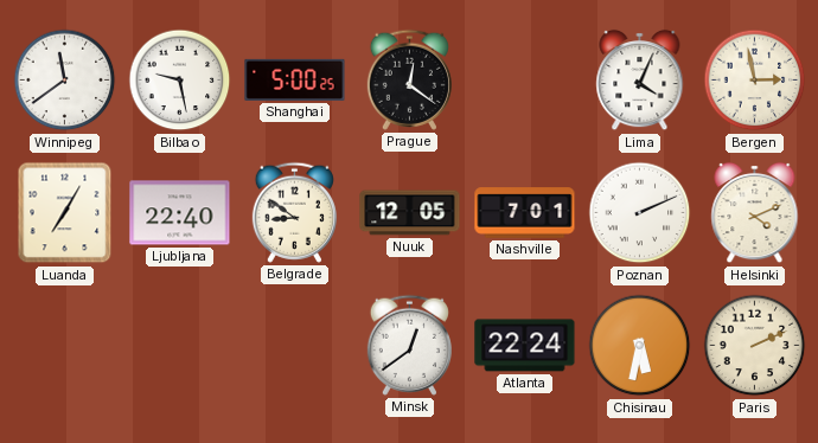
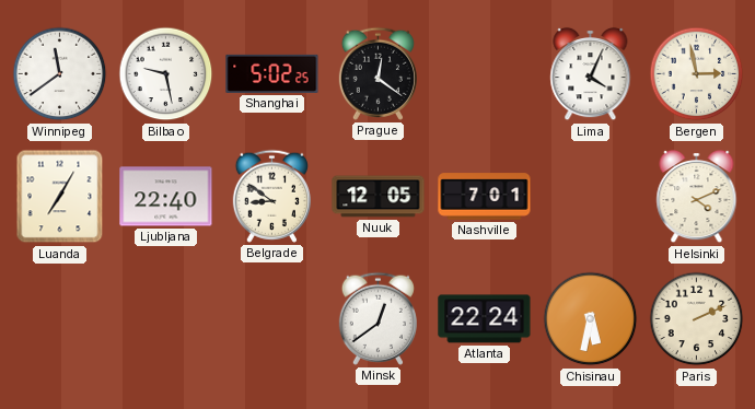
Shanghai: 5:00 -> 5:02 (272, 73)
Poznan: 2:11 -> none (640, 213)
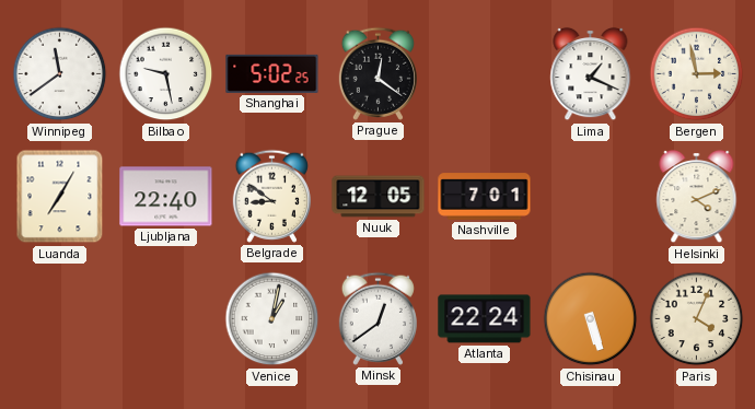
Lima: 4:04 -> 1:19 (591, 74)
Venice: none -> 1:02 (272, 319)
Chisinau: 5:32 -> 5:27 (591, 319)
Paris: 2:11 -> 4:04 (697, 319)
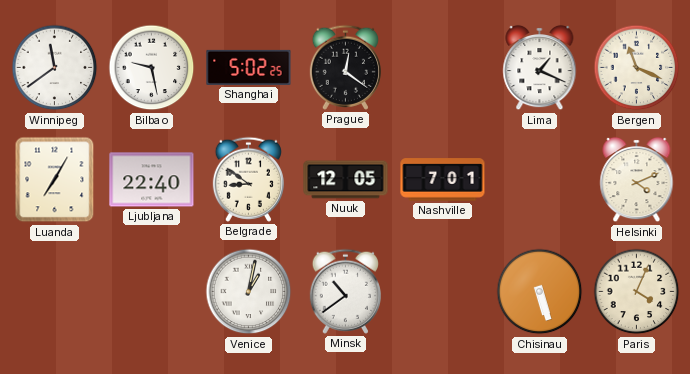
Bergen: 2:58 -> 11:19 (637, 68)
Minsk: 12:39 -> 10:39 (345, 291)
Atlanta: 22:24 -> none (485, 319)
